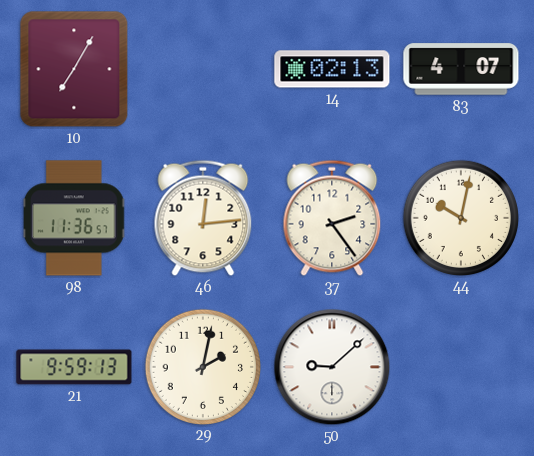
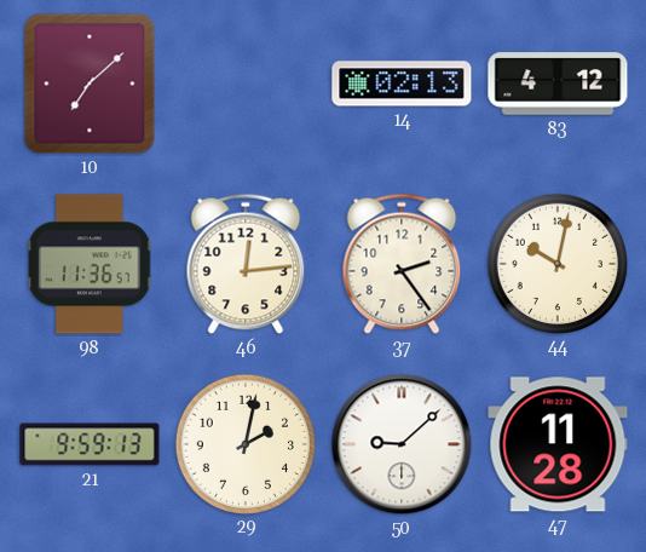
10: 7:05 -> 7:08 (90, 84)
83: 4:07 -> 4:12 (558, 84)
47: none -> 11:28 (558, 444)
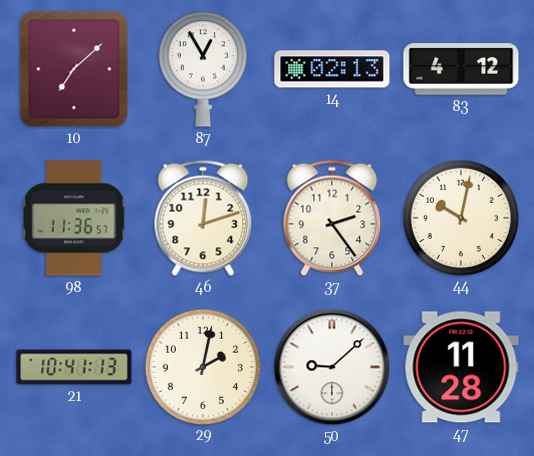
87: none -> 12:55 (203, 69)
46: 12:14 -> 12:12 (203, 218)
21: 9:59 -> 10:41 (74, 367)
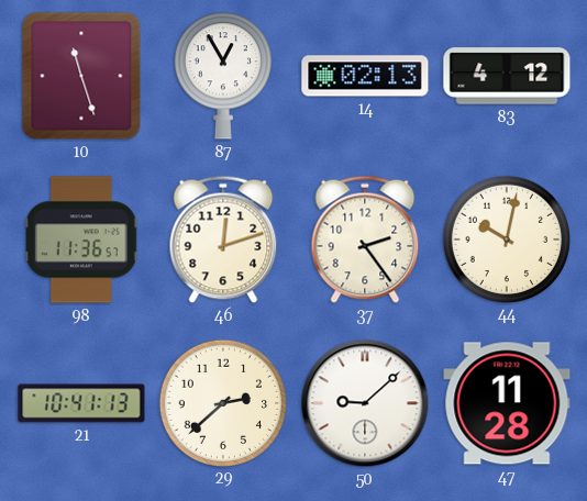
10: 7:08 -> 11:27 (81, 76)
29: 2:02 -> 2:38 (222, 402)
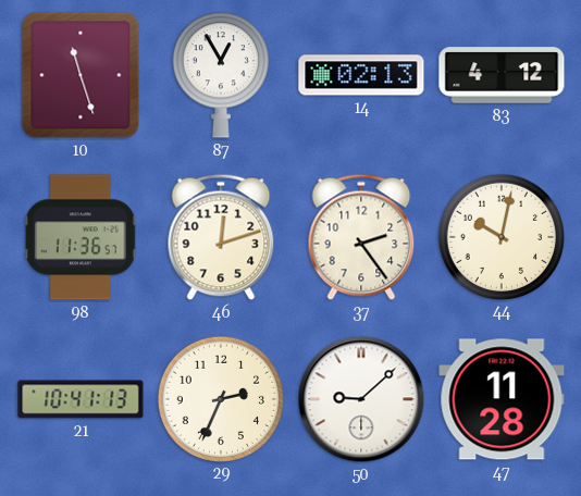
29: 2:38 -> 2:34 (220, 398)
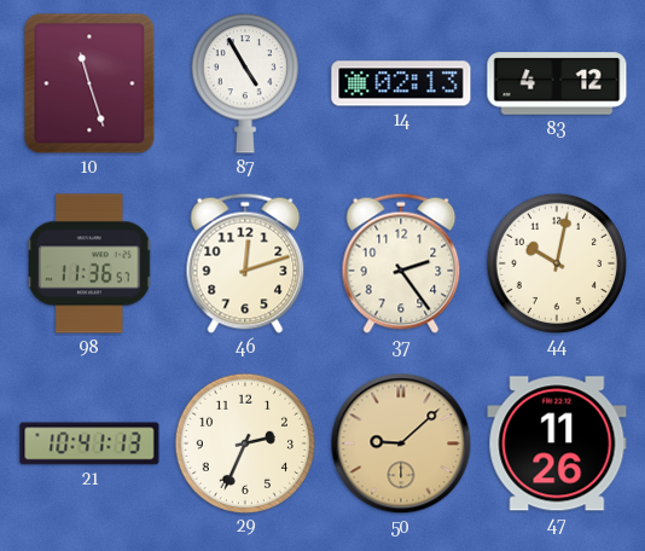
87: 12:55 -> 4:55 (245, 83)
50 dial: white -> champagne (401, 443)
47: 11:28 -> 11:26 (557, 443)
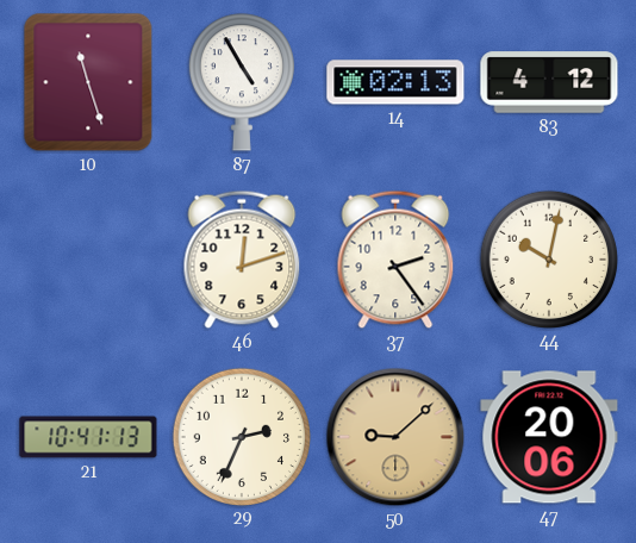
98: 11:36 -> none (89, 263)
47: 11:26 -> 20:06 (549, 437)
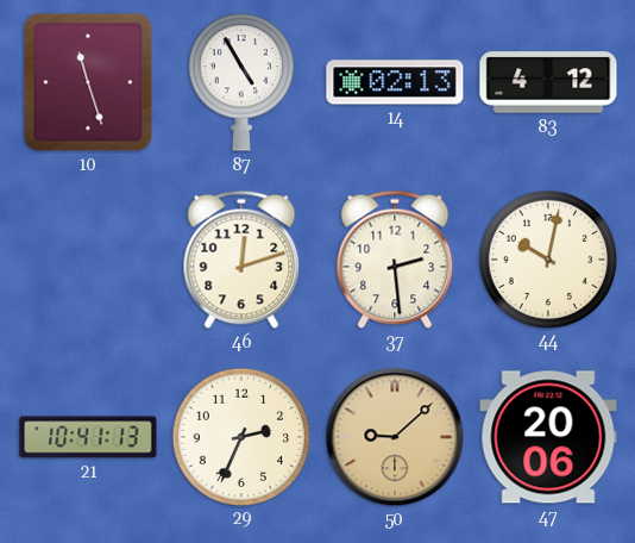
37: 2:24 -> 2:29 (395, 260)
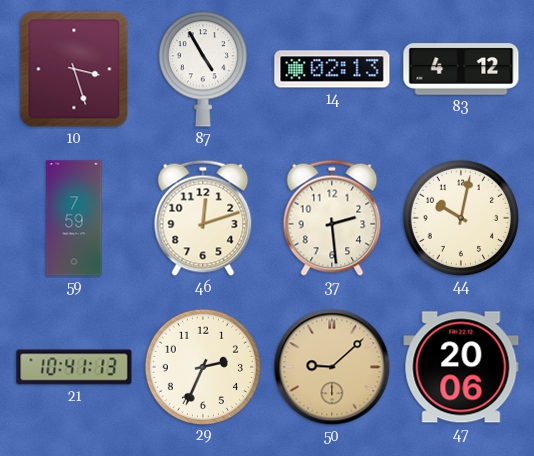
10: 11:27 -> 3:27 (74, 69)
59: none -> 7:59 (74, 218)
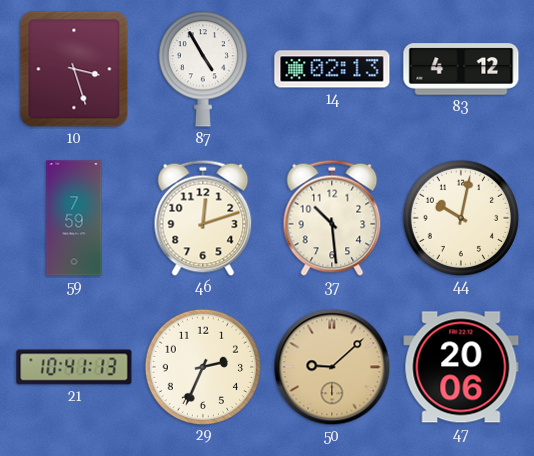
37: 2:29 -> 10:29 (332, 218)
